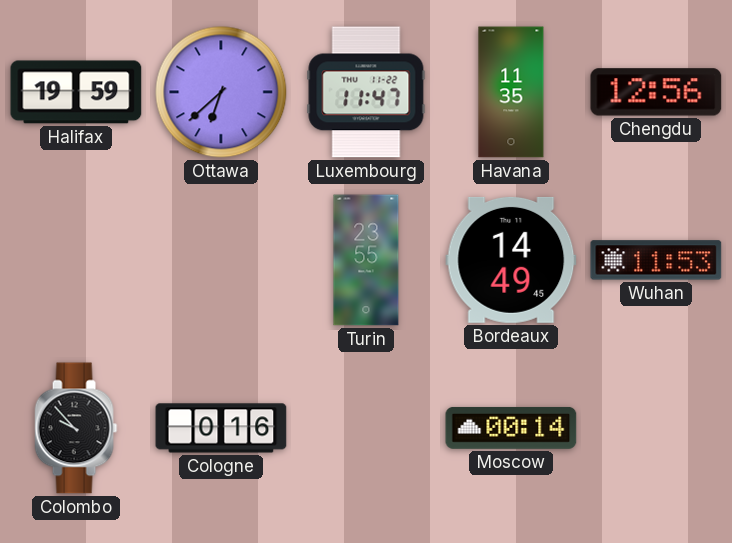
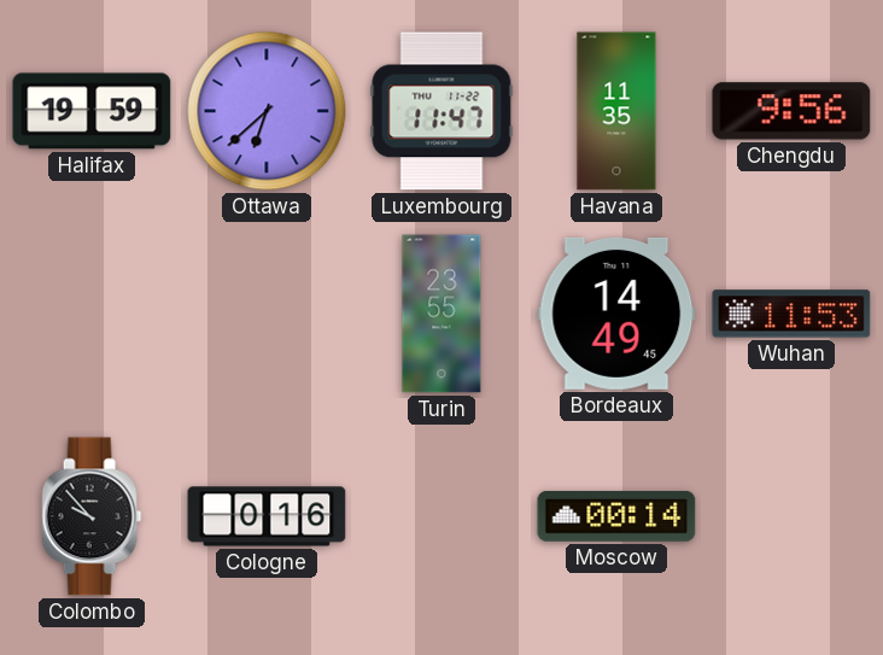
Chengdu: 12:56 -> 9:56 (791, 111)
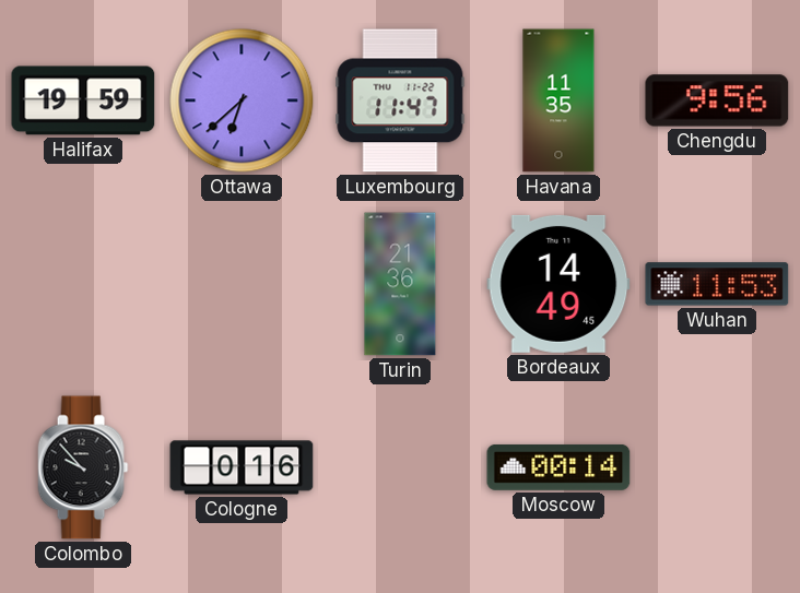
Turin: 23:55 -> 21:36 (400, 284)
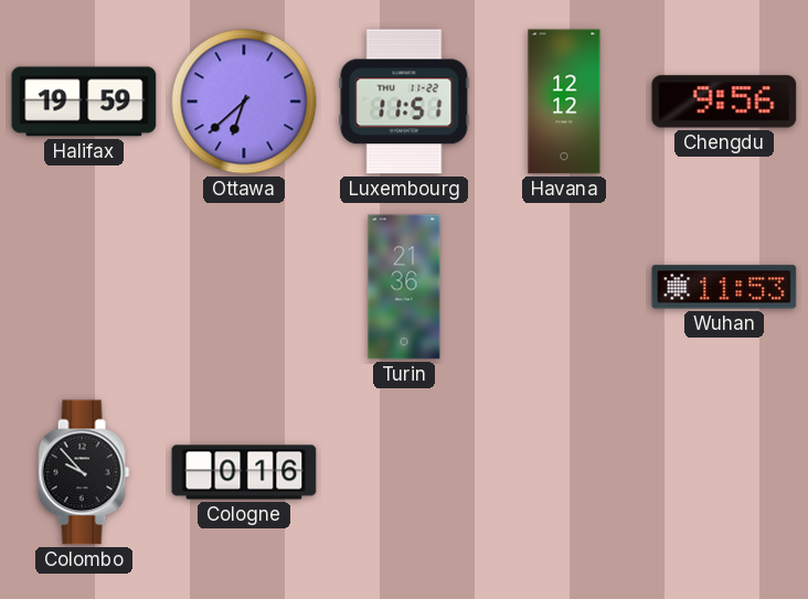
Luxembourg: 11:47 -> 11:51 (404, 101)
Havana: 11:35 -> 12:12 (564, 101)
Bordeaux: 14:49 -> none (558, 284)
Moscow: 00:14 -> none (558, 467)
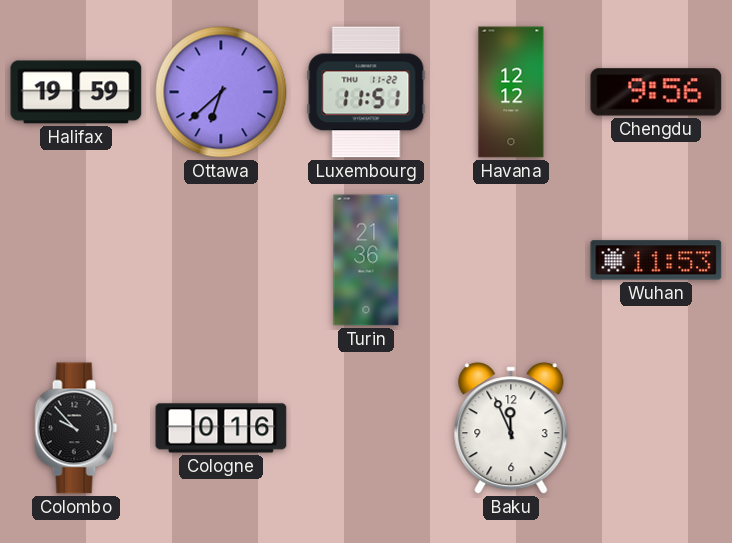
Baku: none -> 11:56 (511, 428)
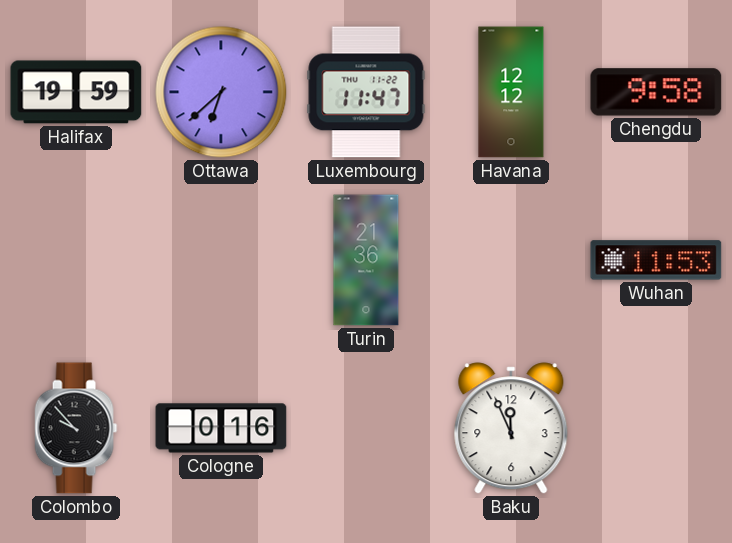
Luxembourg: 11:51 -> 11:47 (366, 92)
Chengdu: 9:56 -> 9:58 (656, 92)
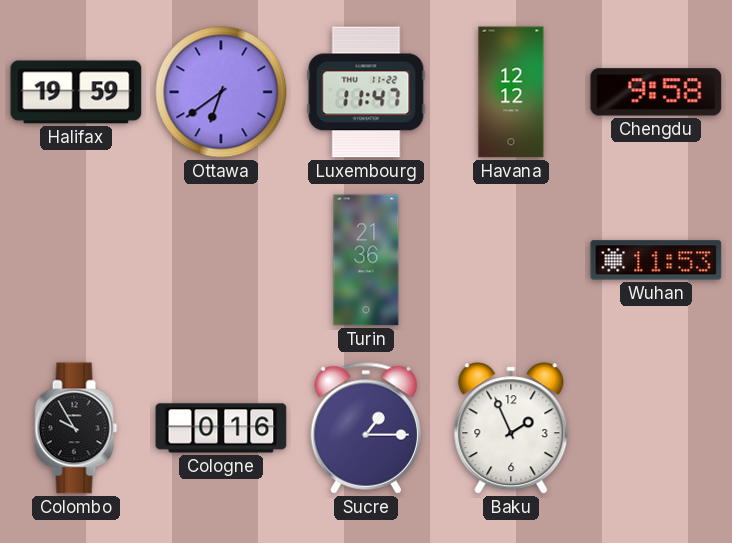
Ottawa: 6:38 -> 6:39 (221, 92)
Colombo: 9:53 -> 9:55 (76, 428)
Sucre: none -> 1:15 (365, 428)
Baku: 11:56 -> 1:56 (511, 428)
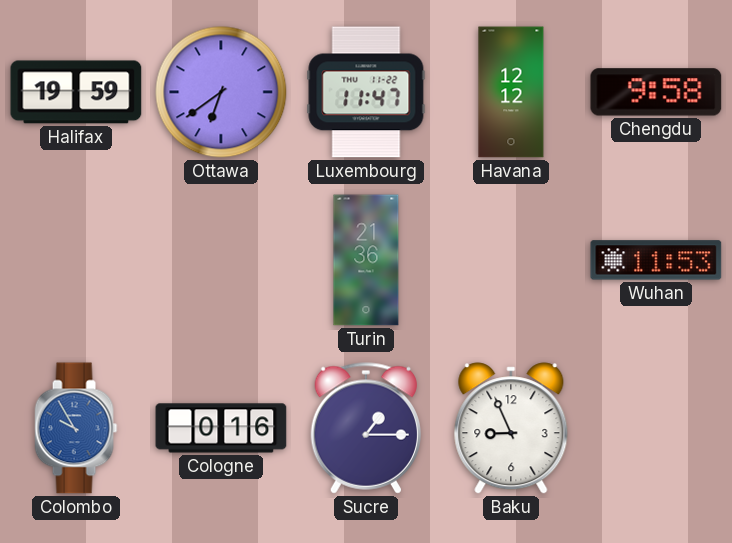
Colombo dial: black -> blue (76, 428)
Baku: 1:56 -> 8:56 (511, 428)
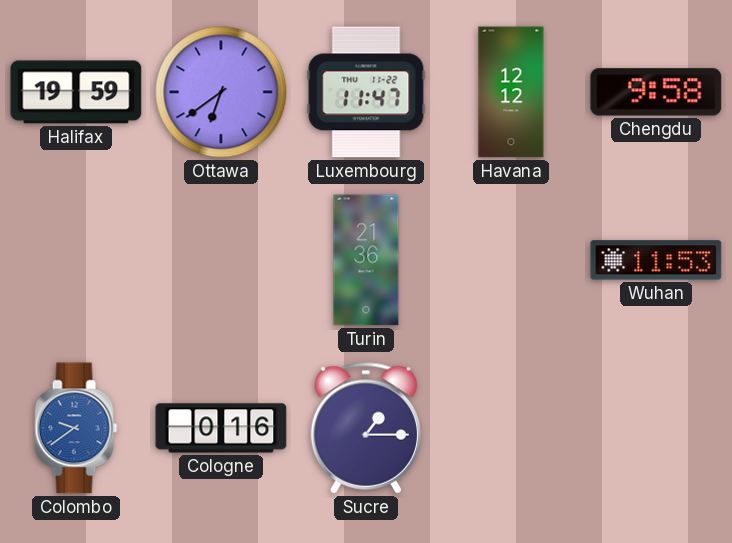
Colombo: 9:55 -> 9:39 (76, 428)
Baku: 8:56 -> none (511, 428)
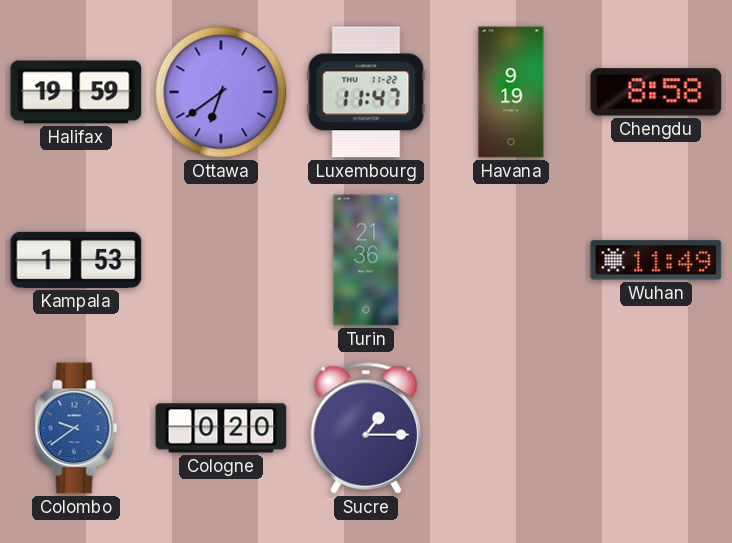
Havana: 12:12 -> 9:19 (511, 92)
Chengdu: 9:58 -> 8:58 (656, 92)
Kampala: none -> 1:53 (76, 260)
Wuhan: 11:53 -> 11:49 (656, 260)
Cologne: 0:16 -> 0:20 (221, 428)
